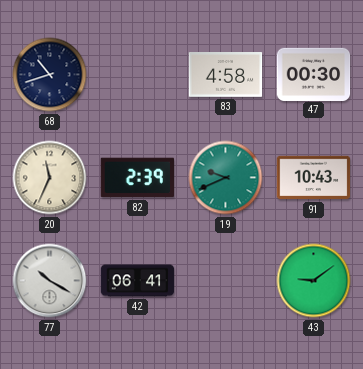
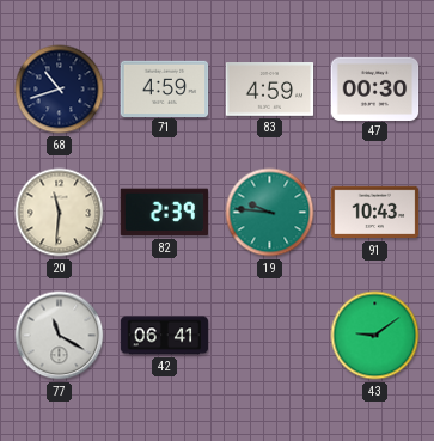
71: none -> 4:59 (165, 88)
83: 4:58 -> 4:59 (270, 90)
20: 11:34 -> 11:31 (60, 213)
19: 9:41 -> 9:46 (270, 213)
77: 10:20 -> 11:20 (60, 336)
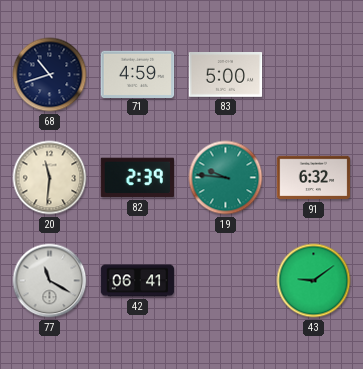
83: 4:59 -> 5:00 (226, 75)
47: 00:30 -> none (375, 88)
91: 10:43 -> 6:32 (314, 178)
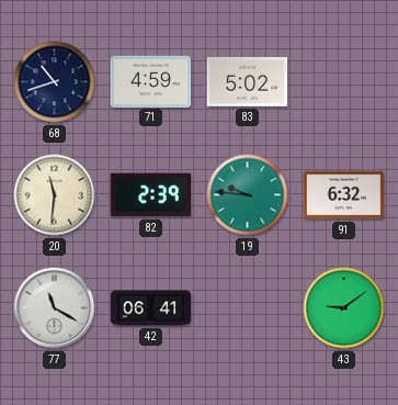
83: 5:00 -> 5:02 (248, 82)
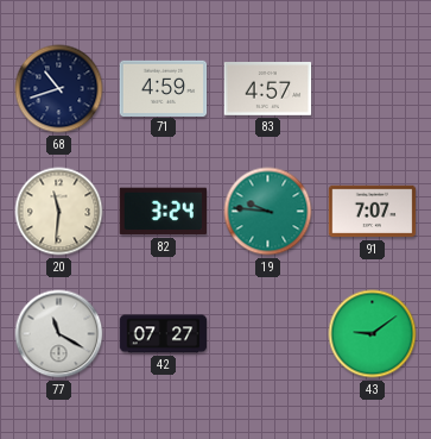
83: 5:02 -> 4:57 (268, 89)
82: 2:39 -> 3:24 (163, 212)
91: 6:32 -> 7:07 (373, 212)
42: 06:41 -> 07:27 (164, 334)
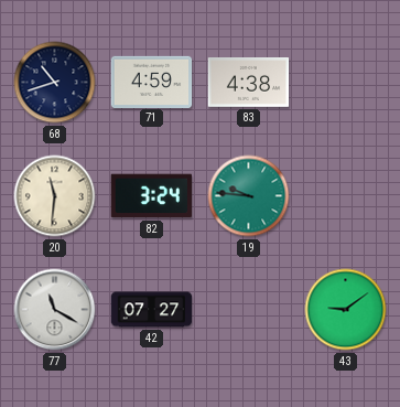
83: 4:57 -> 4:38 (249, 83)
91: 7:07 -> none (373, 212)
